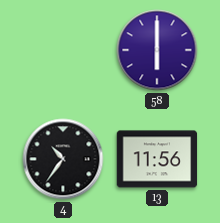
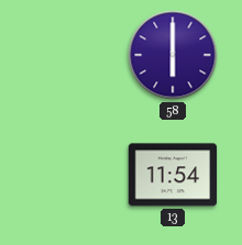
4: 10:36 -> none (63, 159)
13: 11:56 -> 11:54 (173, 175)
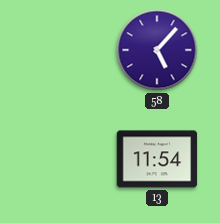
58: 6:00 -> 5:07 (157, 50)
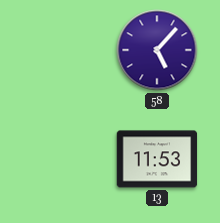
13: 11:54 -> 11:53 (157, 159)
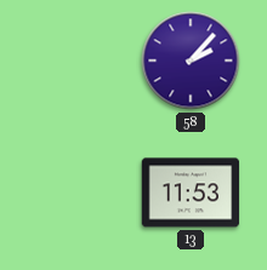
58: 5:07 -> 2:07 (191, 61)
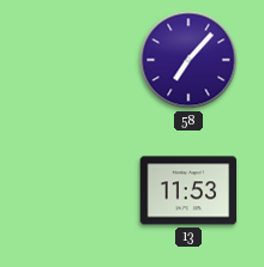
58: 2:07 -> 7:07 (188, 60)
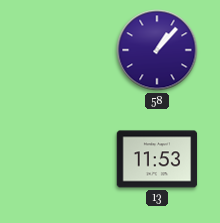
58: 7:07 -> 1:07 (157, 50)
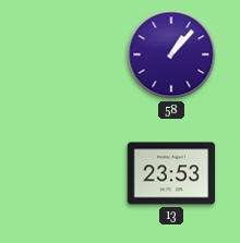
13: 11:53 -> 23:53 (171, 173)
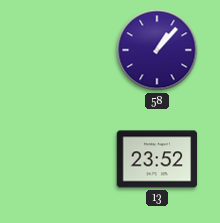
13: 23:53 -> 23:52 (157, 159)
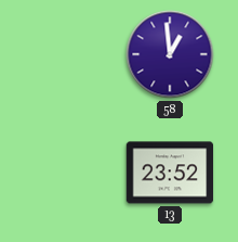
58: 1:07 -> 12:59 (170, 54)
